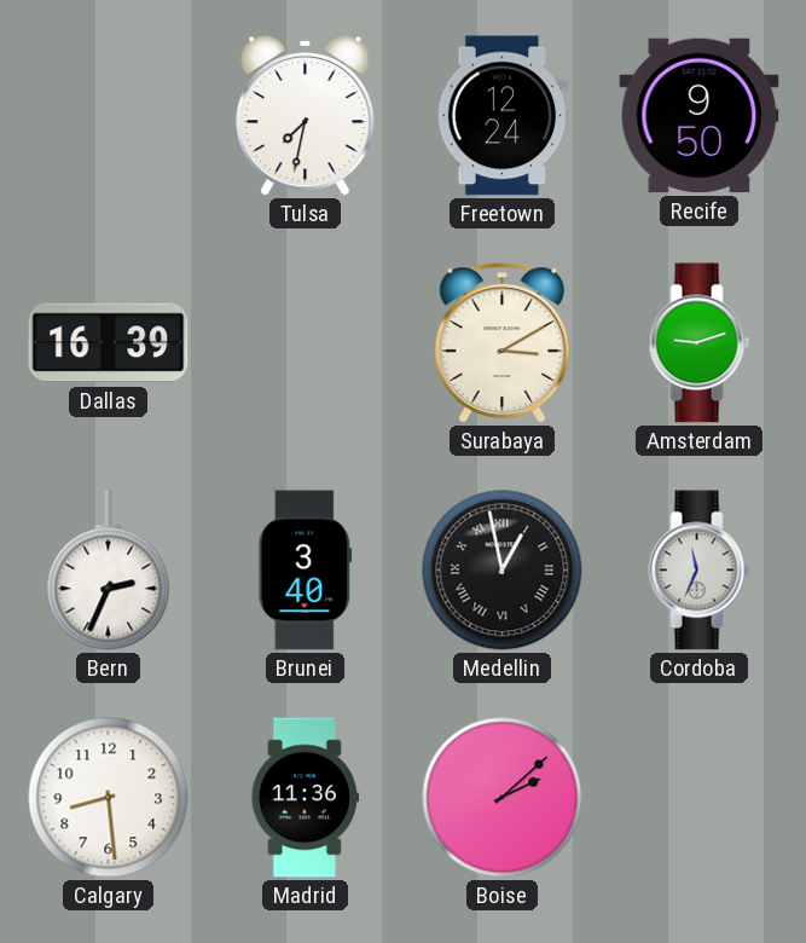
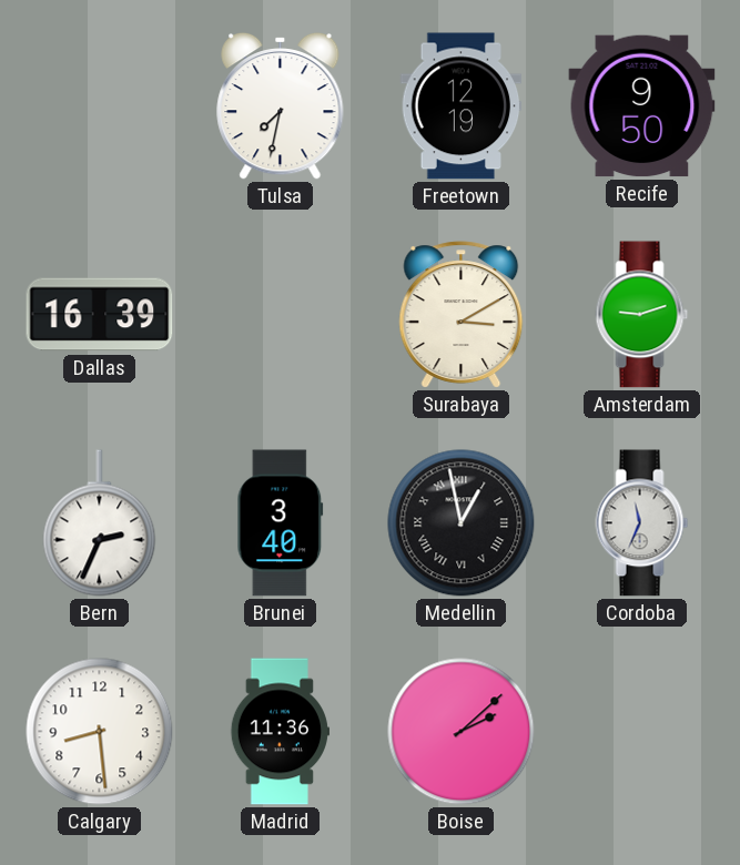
Freetown: 12:24 -> 12:19 (462, 106)
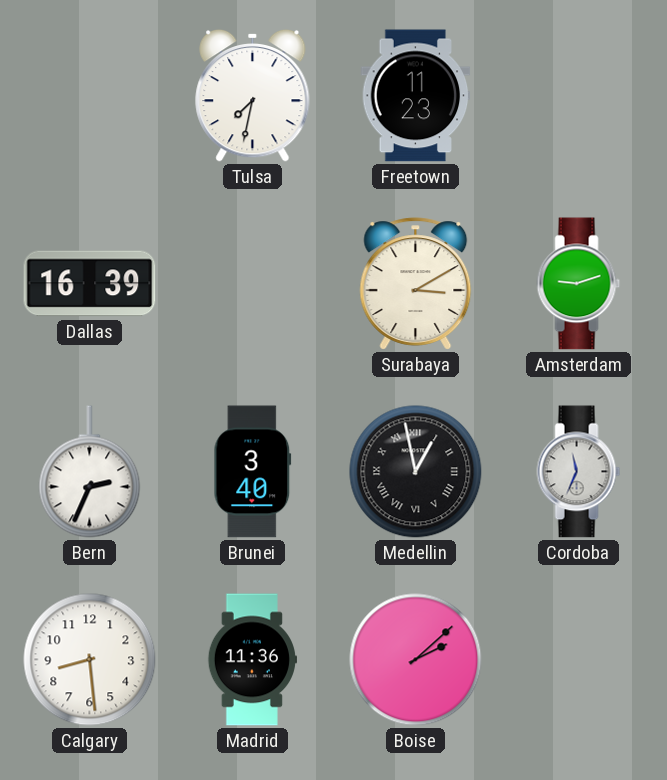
Freetown: 12:19 -> 11:23 (416, 96)
Recife: 9:50 -> none (642, 106)
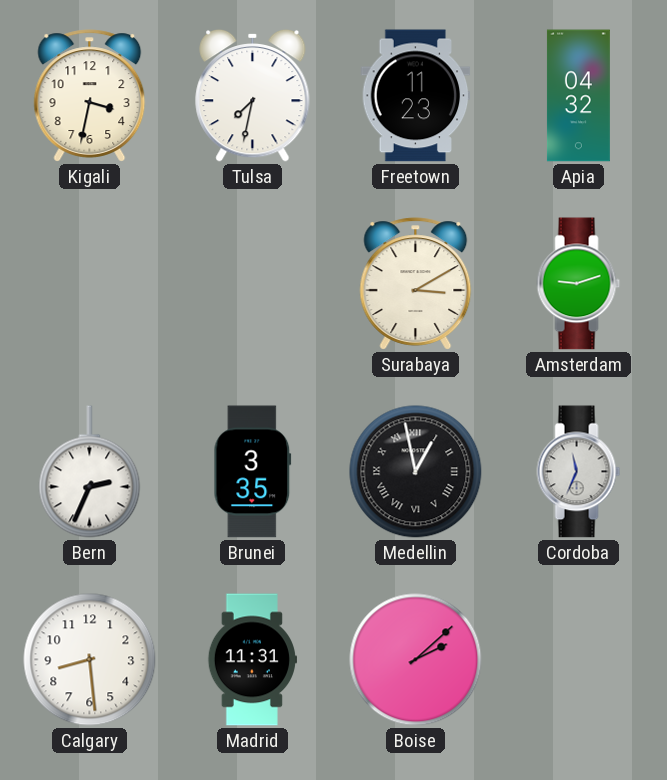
Kigali: none -> 3:32 (90, 96)
Apia: none -> 04:32 (578, 96)
Dallas: 16:39 -> none (90, 284)
Brunei: 3:40 -> 3:35 (253, 472)
Madrid: 11:36 -> 11:31 (252, 660)
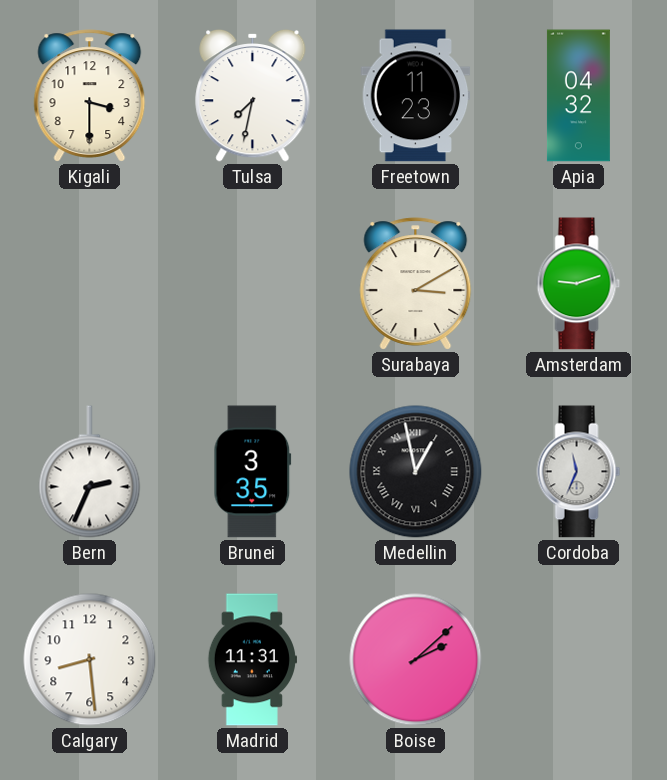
Kigali: 3:32 -> 3:30 (90, 96)
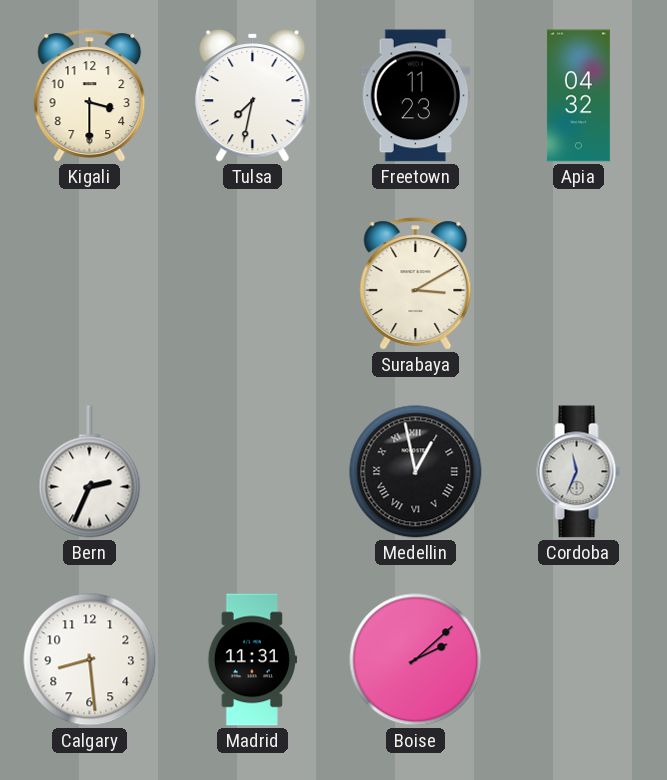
Amsterdam: 9:12 -> none (579, 284)
Brunei: 3:35 -> none (253, 472)
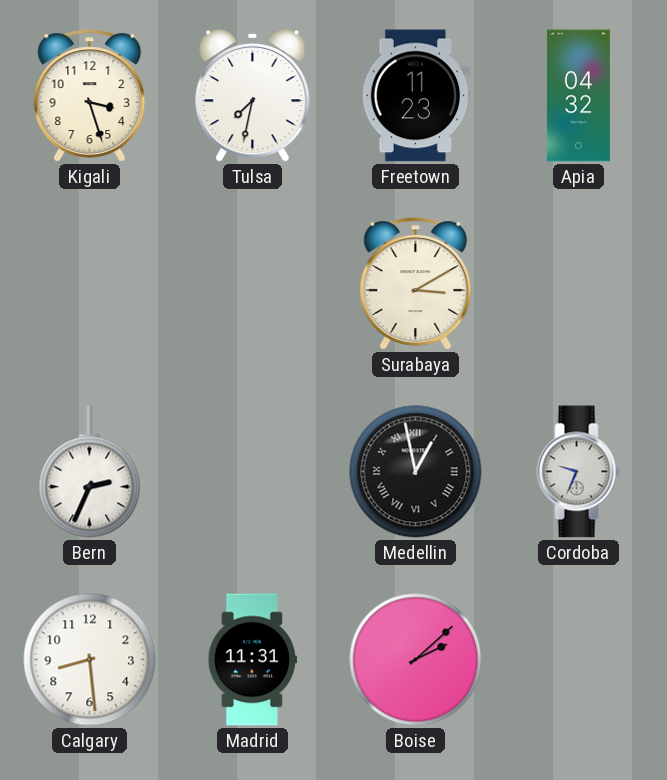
Kigali: 3:30 -> 3:27 (90, 96)
Cordoba: 11:34 -> 9:34 (579, 472)
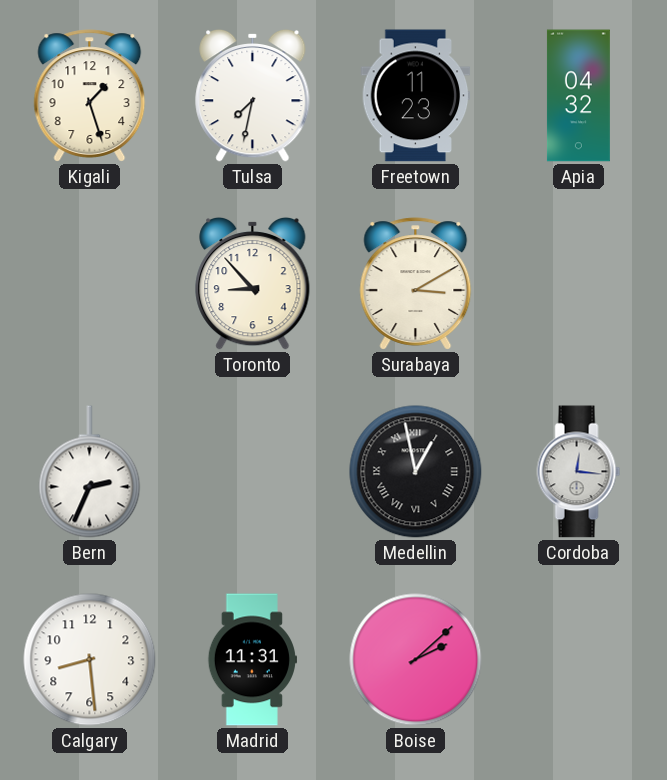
Kigali: 3:27 -> 1:27 (90, 96)
Toronto: none -> 8:53 (253, 283)
Cordoba: 9:34 -> 12:16 (579, 472)
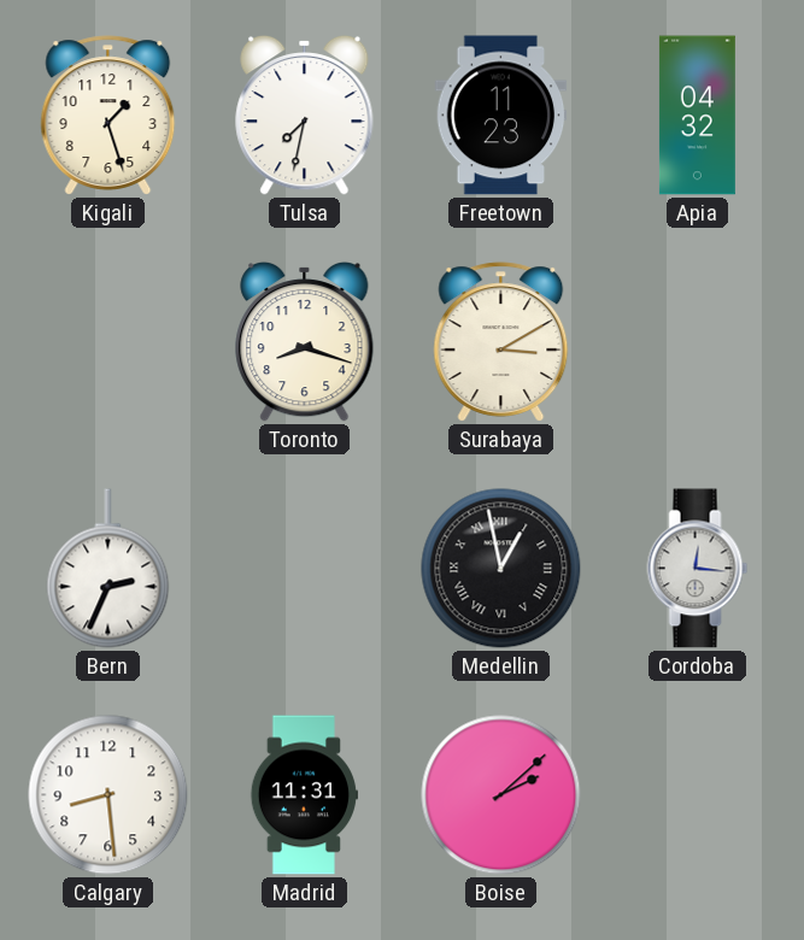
Toronto: 8:53 -> 8:18 (305, 341)
